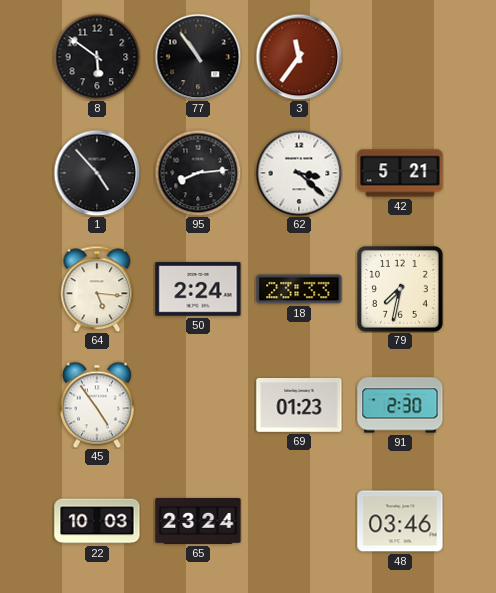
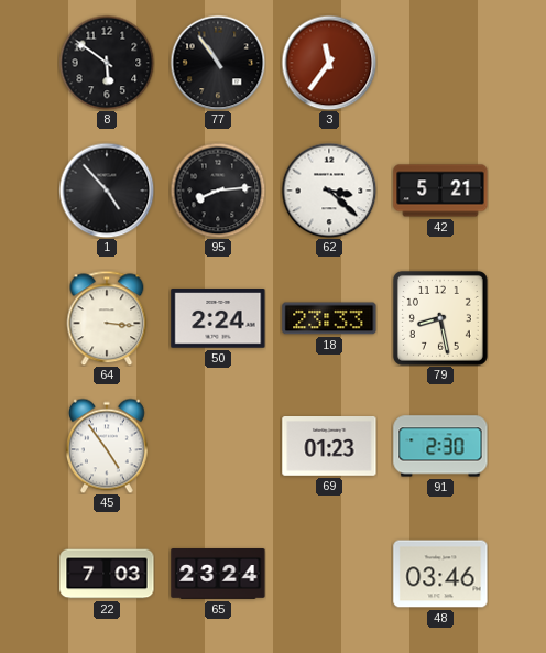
64: 5:16 -> 3:16 (107, 318)
79: 7:32 -> 8:28 (440, 318)
22: 10:03 -> 7:03 (107, 574)
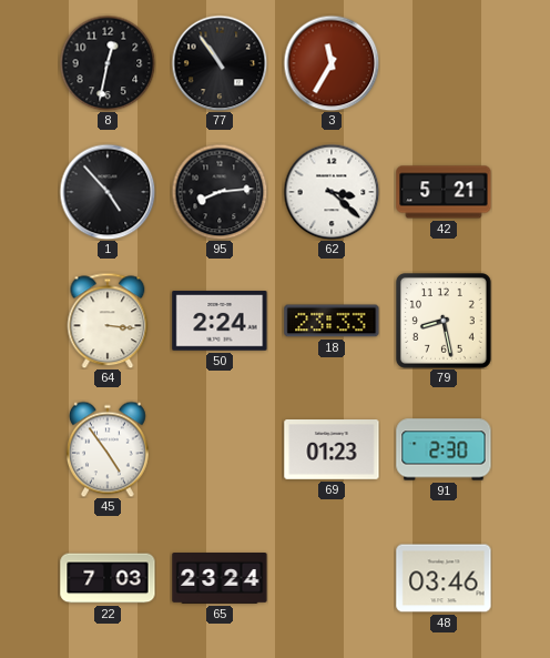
8: 5:51 -> 12:32 (108, 63)
3: 11:36 -> 11:35 (332, 63)
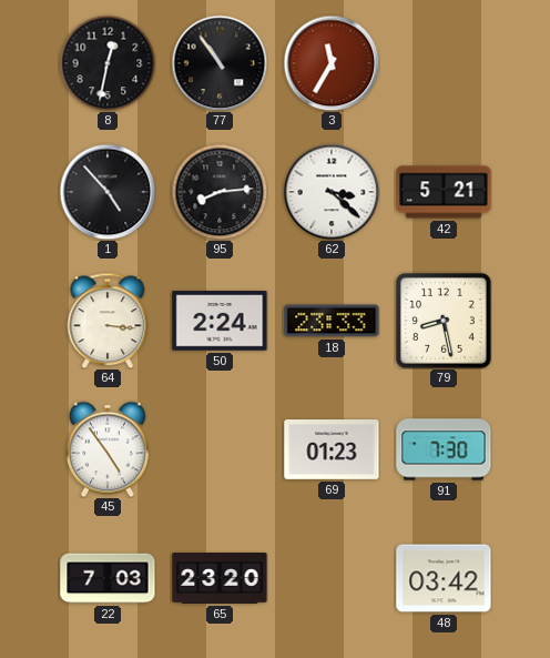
91: 2:30 -> 7:30 (444, 449)
65: 23:24 -> 23:20 (220, 579)
48: 03:46 -> 03:42 (444, 578)
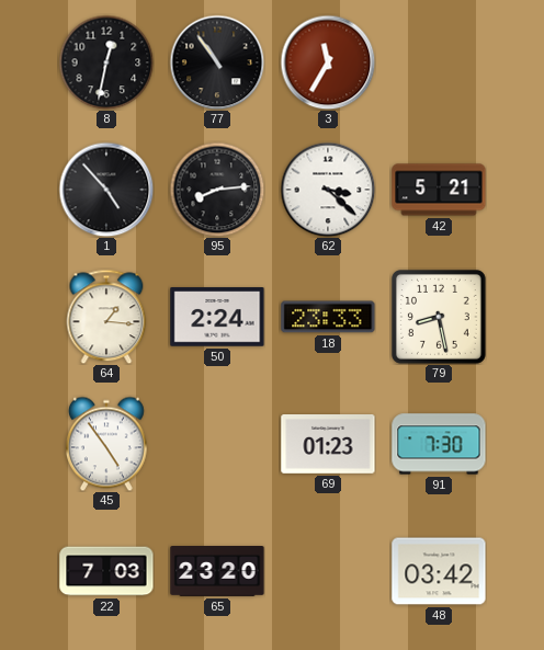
64: 3:16 -> 1:16 (106, 317)
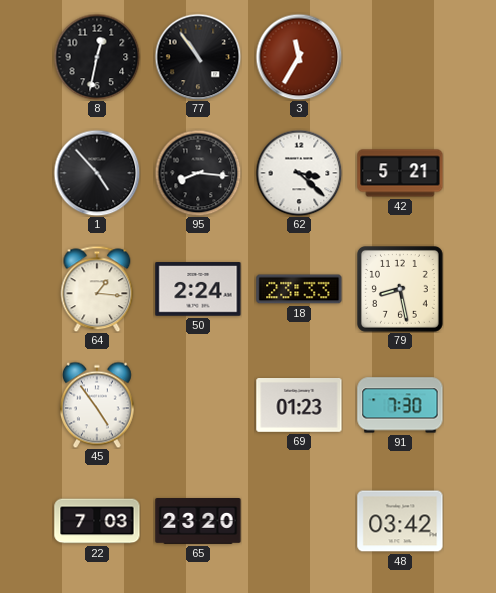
95: 8:14 -> 8:16 (198, 173)
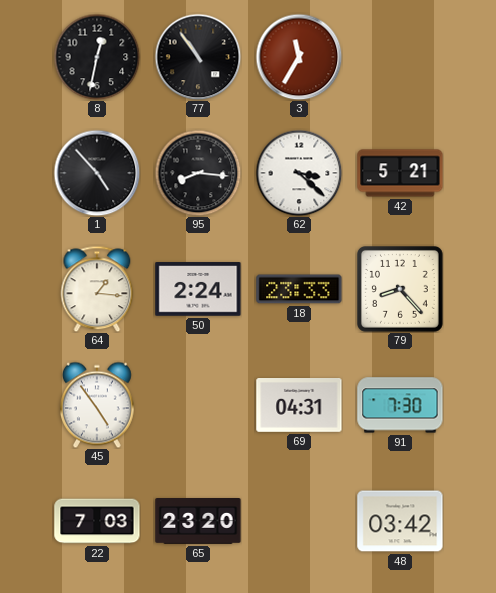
79: 8:28 -> 8:23 (400, 289)
69: 01:23 -> 04:31 (299, 406)
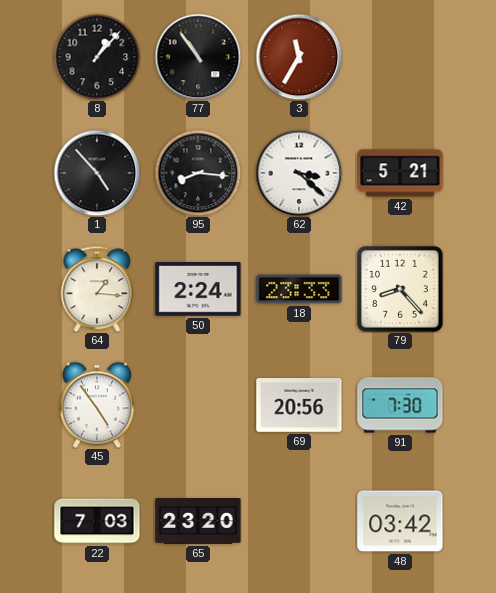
8: 12:32 -> 1:07 (97, 57)
69: 04:31 -> 20:56 (299, 406)
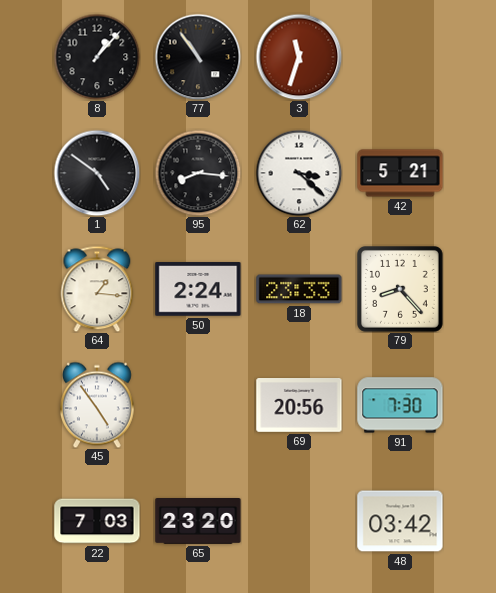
3: 11:35 -> 11:33 (299, 57)
1: 4:53 -> 4:51 (97, 173)
